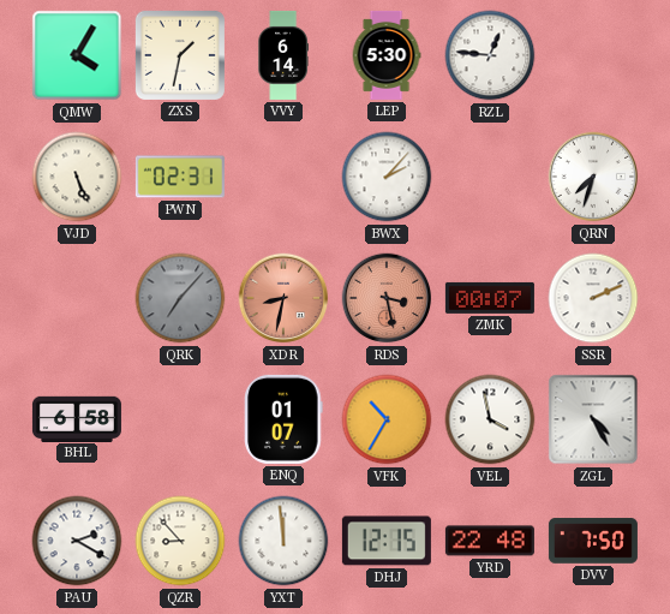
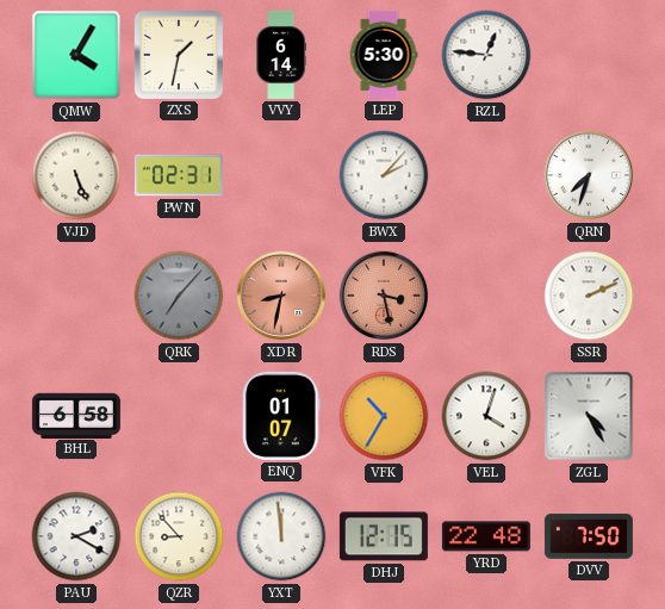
ZMK: 00:07 -> none (490, 298)
VEL: 3:58 -> 4:03 (486, 416)
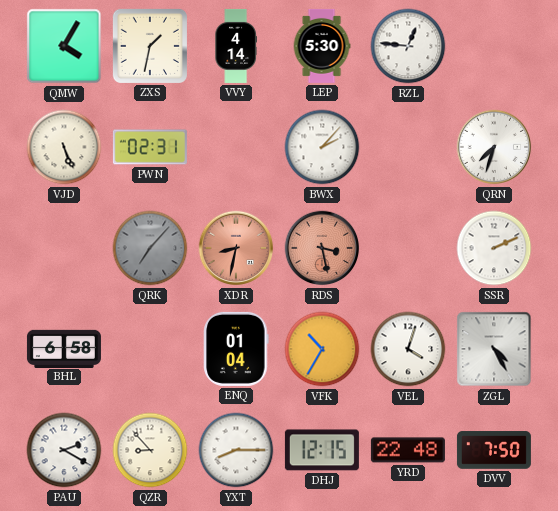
VVY: 6:14 -> 4:14 (235, 46)
ENQ: 01:07 -> 01:04 (236, 349)
YXT: 11:59 -> 8:15 (236, 450)
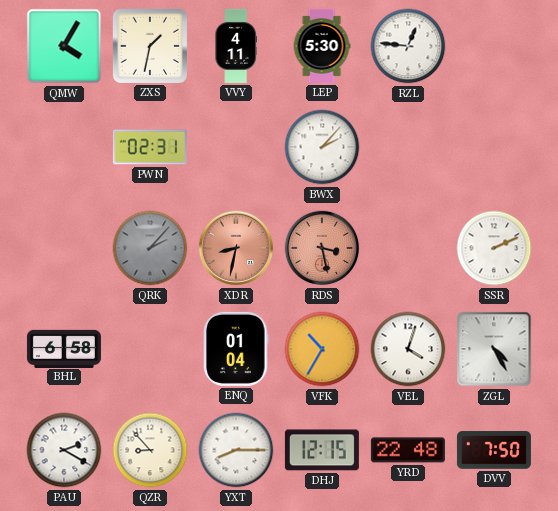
VVY: 4:14 -> 4:11 (235, 46)
VJD: 5:26 -> none (64, 147)
QRN: 7:33 -> none (494, 147)
QRK: 7:07 -> 2:07 (150, 248)
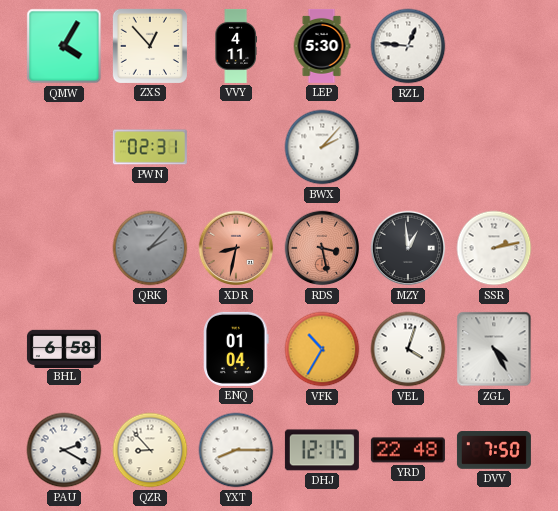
ZXS: 1:32 -> 12:53 (150, 46)
MZY: none -> 12:59 (408, 248)
SSR: 2:11 -> 2:13 (494, 248)
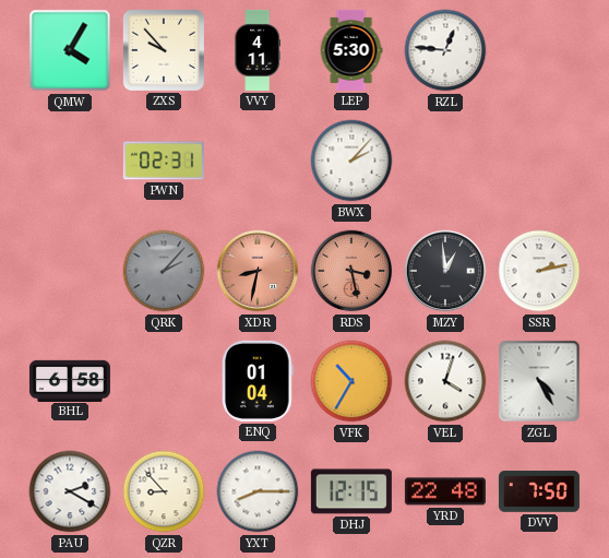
ZXS: 12:53 -> 9:53 (164, 50)
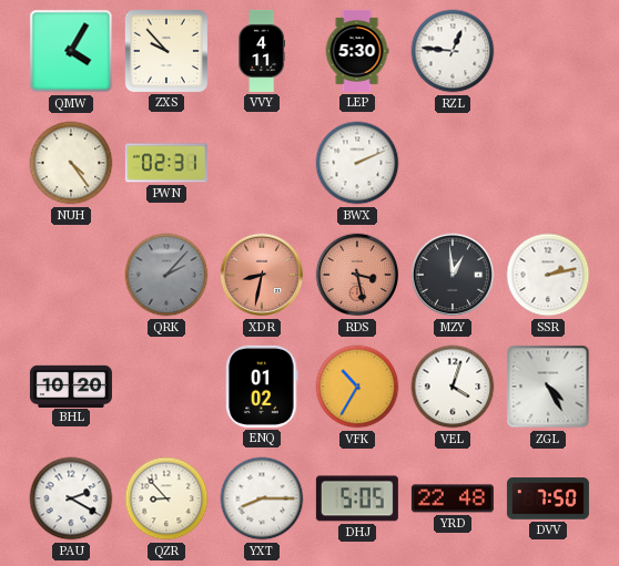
NUH: none -> 4:24 (71, 163)
BWX: 2:07 -> 2:11 (357, 163)
BHL: 6:58 -> 10:20 (71, 385)
ENQ: 01:04 -> 01:02 (262, 387)
DHJ: 12:15 -> 5:05 (357, 498)
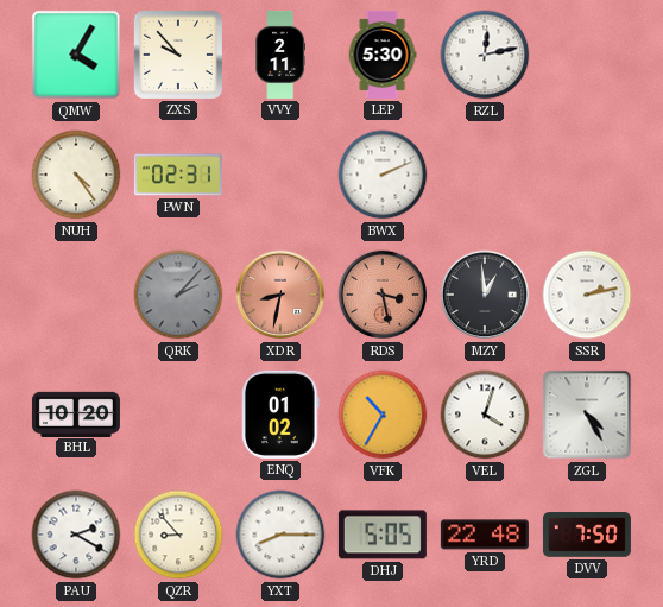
VVY: 4:11 -> 2:11 (279, 55)
RZL: 12:46 -> 12:13 (485, 55)
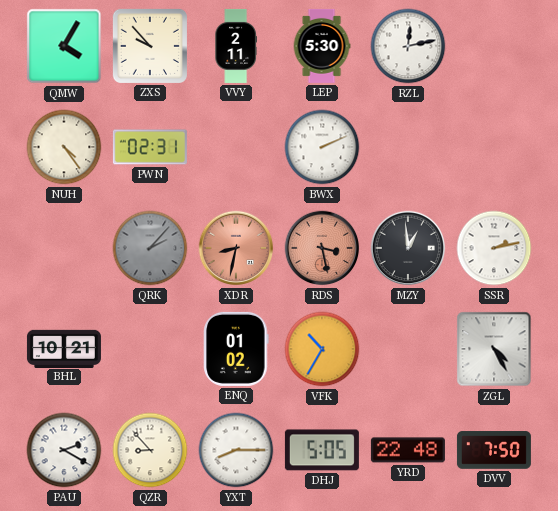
BHL: 10:20 -> 10:21 (64, 348)
VEL: 4:03 -> none (485, 415)
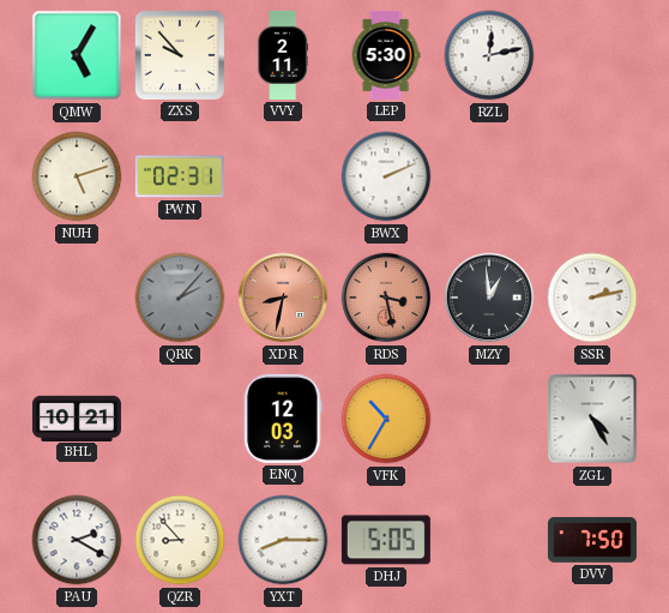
QMW: 4:05 -> 5:05 (77, 55)
NUH: 4:24 -> 5:12 (77, 176)
ENQ: 01:02 -> 12:03 (283, 419)
YRD: 22:48 -> none (408, 450)
